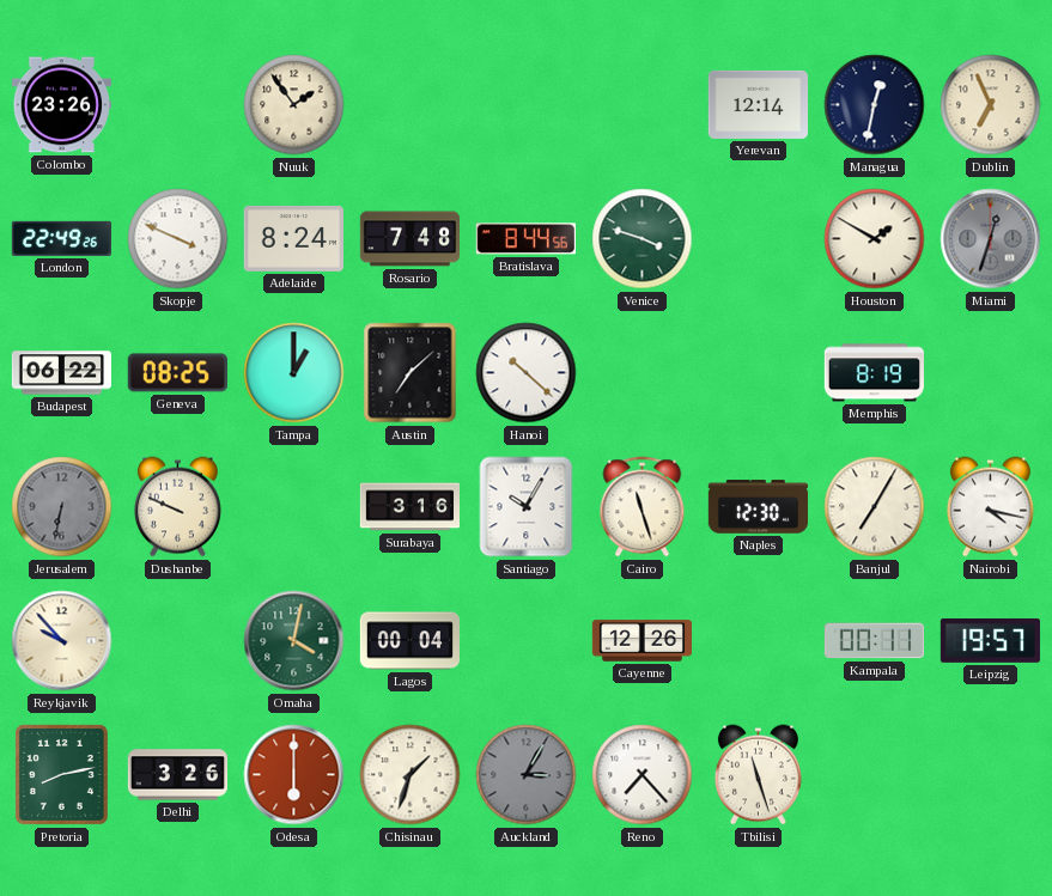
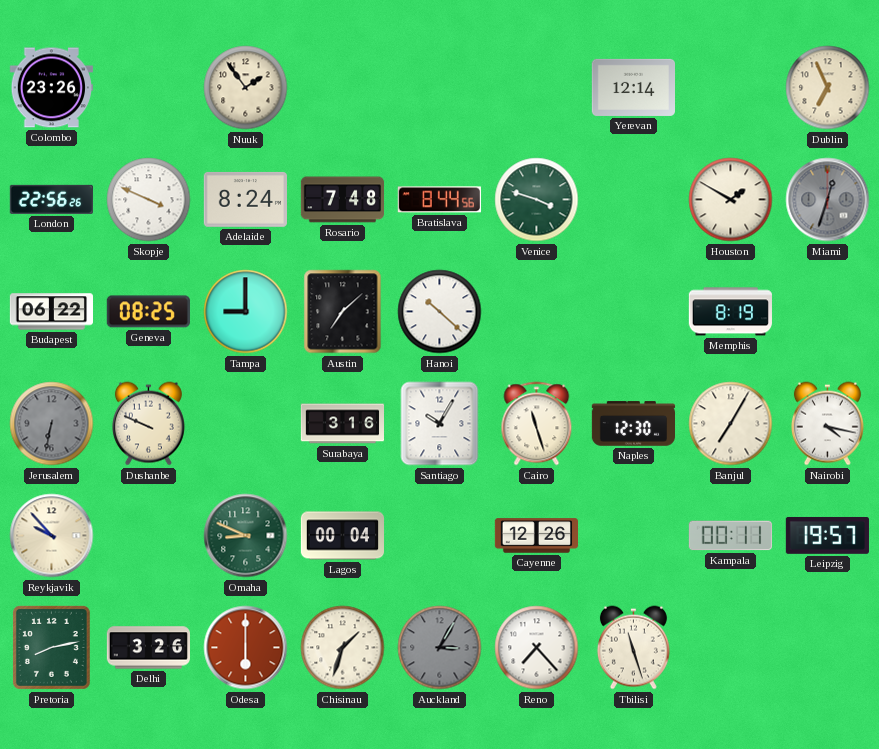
Managua: 12:32 -> none (875, 105)
London: 22:49 -> 22:56 (51, 199)
Tampa: 1:00 -> 9:00 (246, 312)
Omaha: 4:02 -> 8:49 (246, 536)
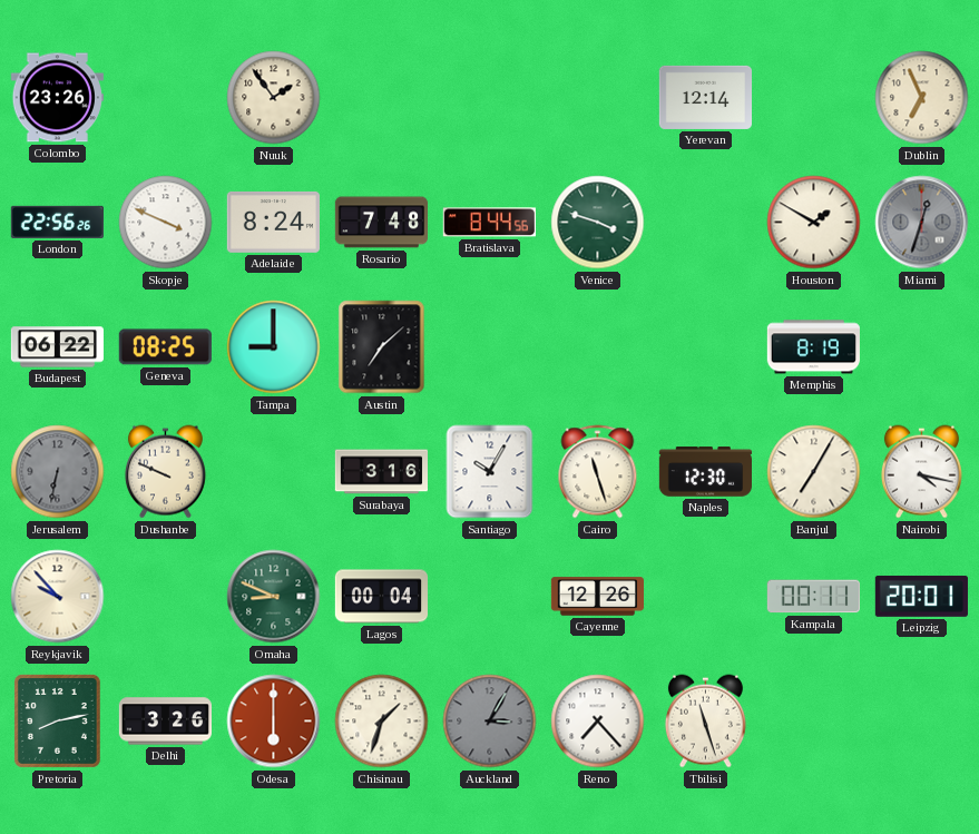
Hanoi: 10:22 -> none (440, 312)
Leipzig: 19:57 -> 20:01 (921, 596)
